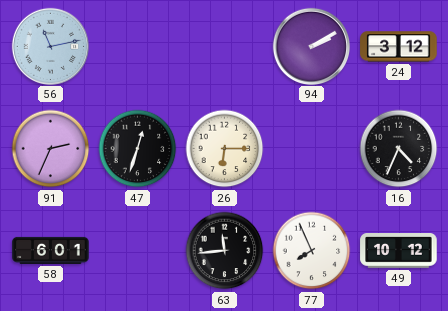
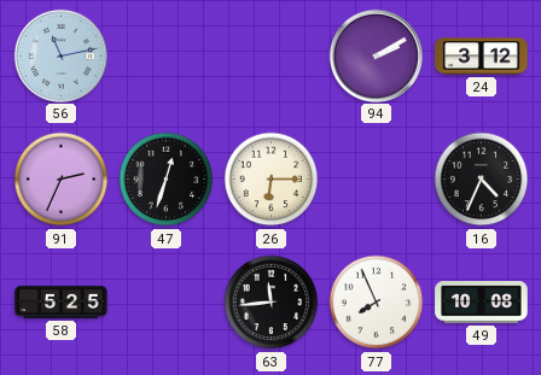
58: 6:01 -> 5:25 (62, 301)
49: 10:12 -> 10:08 (482, 303)
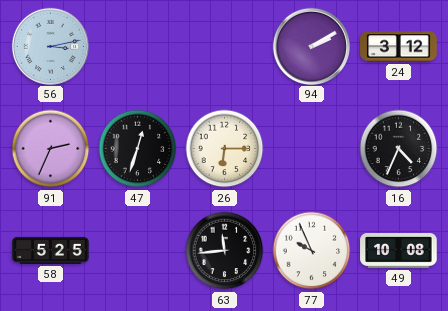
56: 11:13 -> 3:13 (50, 46)
77: 7:56 -> 9:56 (312, 251)
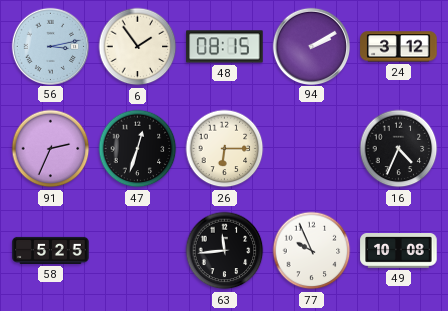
6: none -> 1:54 (138, 47)
48: none -> 08:15 (225, 47)
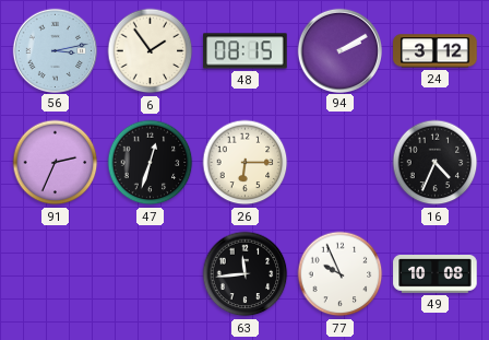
58: 5:25 -> none (51, 250)
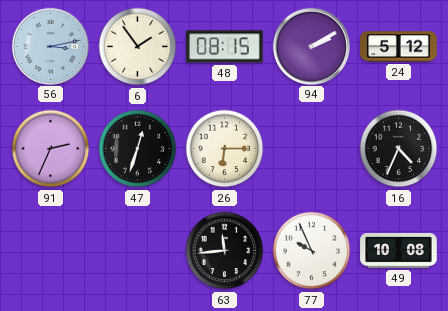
24: 3:12 -> 5:12 (399, 47)
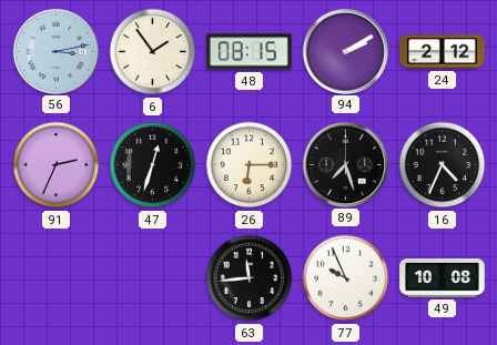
24: 5:12 -> 2:12 (443, 52)
89: none -> 7:27 (345, 164)
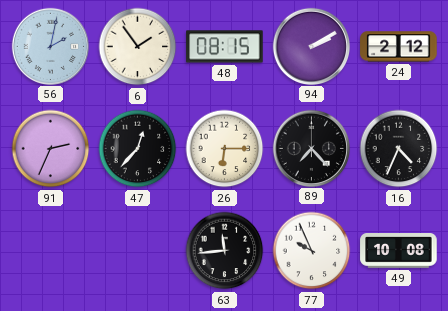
56: 3:13 -> 2:02 (50, 46)
47: 12:33 -> 12:37 (138, 149)
89: 7:27 -> 7:23 (311, 148)
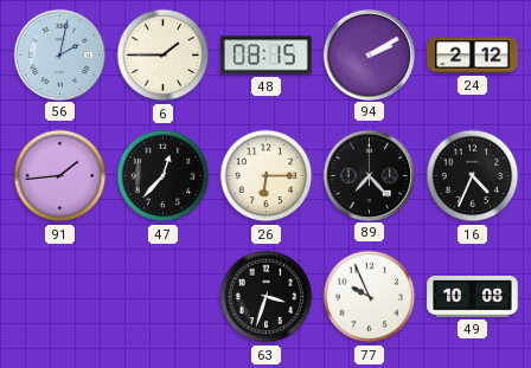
6: 1:54 -> 1:45 (164, 56)
91: 2:34 -> 1:44 (60, 176)
63: 11:44 -> 3:33 (267, 297)
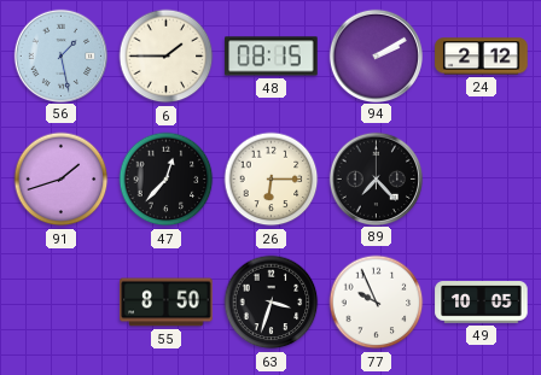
56: 2:02 -> 1:28 (60, 55)
91: 1:44 -> 1:42 (62, 180)
16: 4:34 -> none (473, 176)
55: none -> 8:50 (167, 303)
49: 10:08 -> 10:05 (482, 303)
